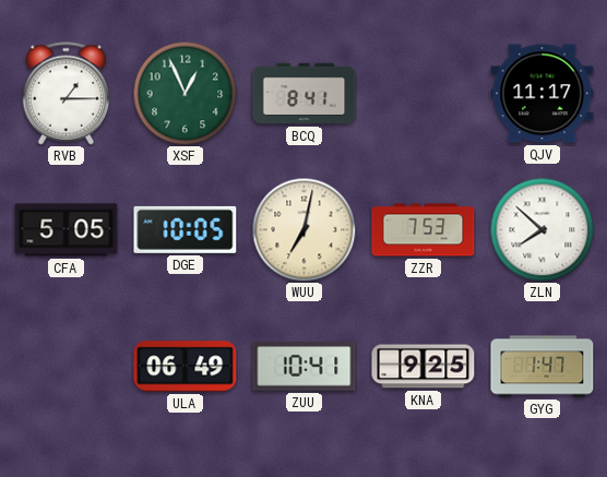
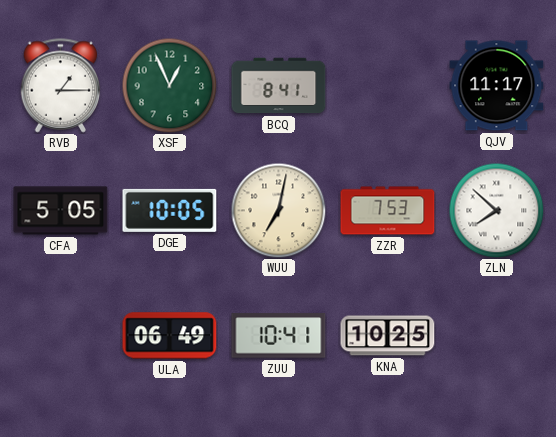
KNA: 9:25 -> 10:25 (388, 336)
GYG: 1:47 -> none (543, 367)
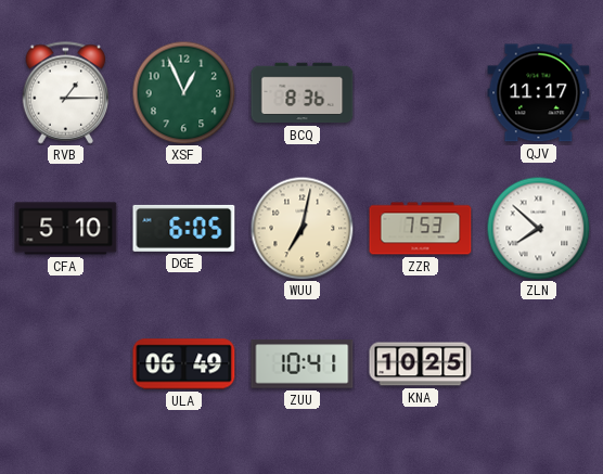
BCQ: 8:41 -> 8:36 (303, 93)
CFA: 5:05 -> 5:10 (66, 229)
DGE: 10:05 -> 6:05 (184, 228)
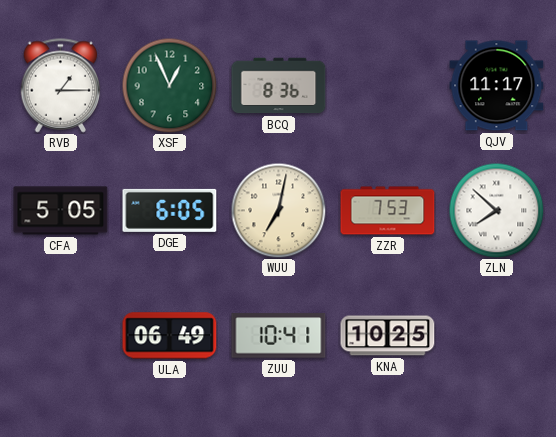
CFA: 5:10 -> 5:05 (61, 211)
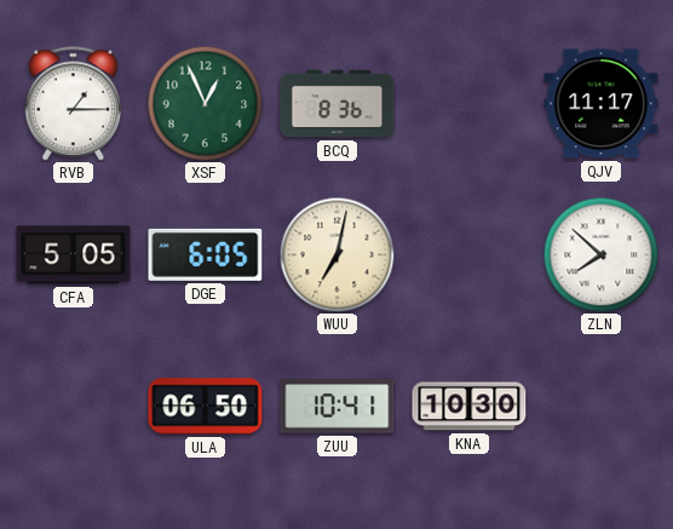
ZZR: 7:53 -> none (388, 211)
ULA: 06:49 -> 06:50 (206, 407)
KNA: 10:25 -> 10:30 (470, 407)
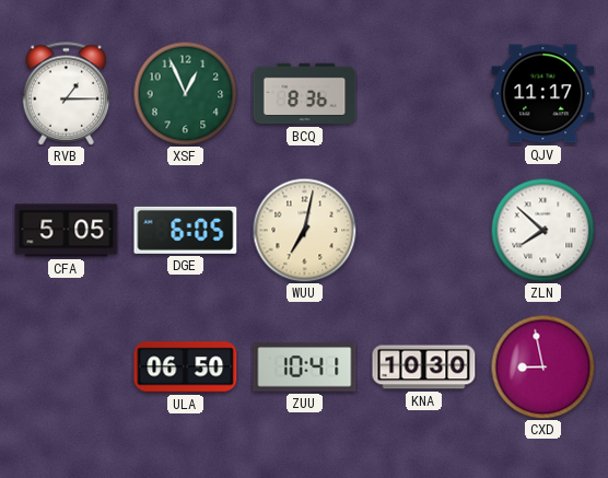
CXD: none -> 8:58 (542, 366)
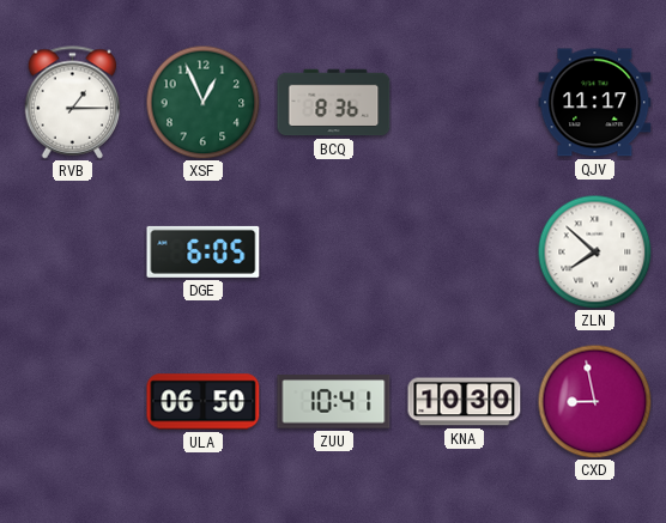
CFA: 5:05 -> none (67, 231)
WUU: 7:02 -> none (304, 230)
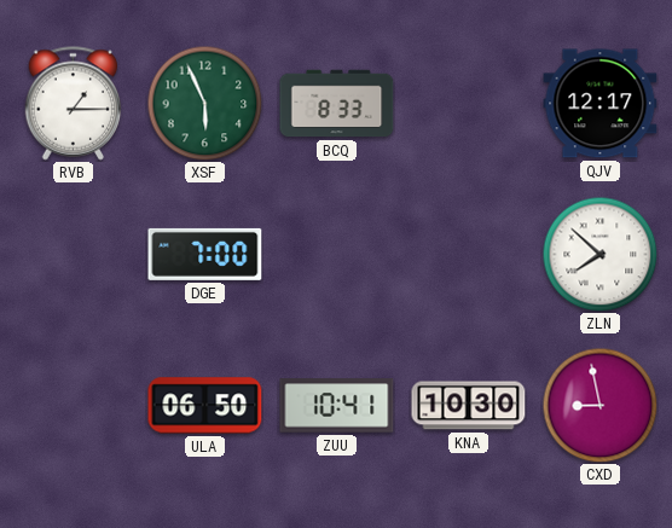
XSF: 12:56 -> 5:56 (204, 103)
BCQ: 8:36 -> 8:33 (337, 104)
QJV: 11:17 -> 12:17 (601, 104)
DGE: 6:05 -> 7:00 (205, 254)
